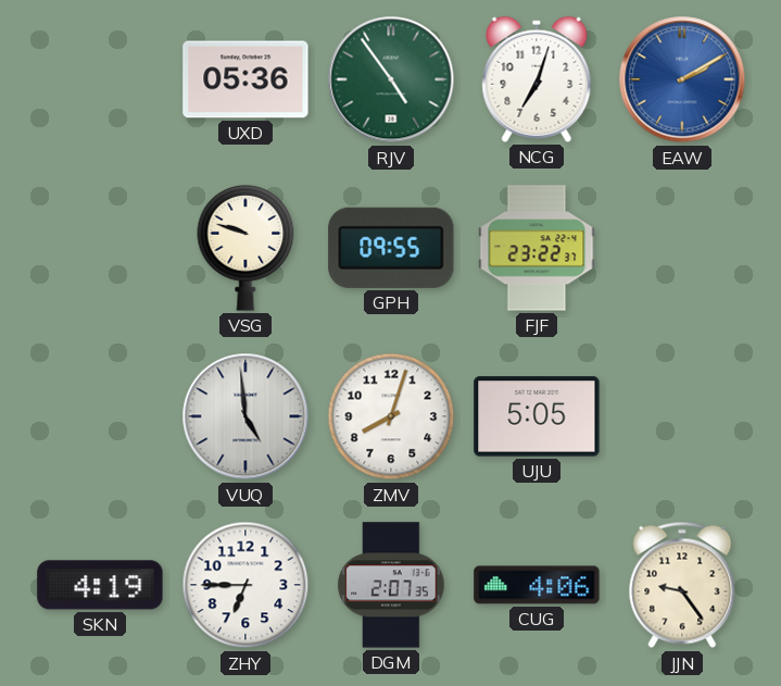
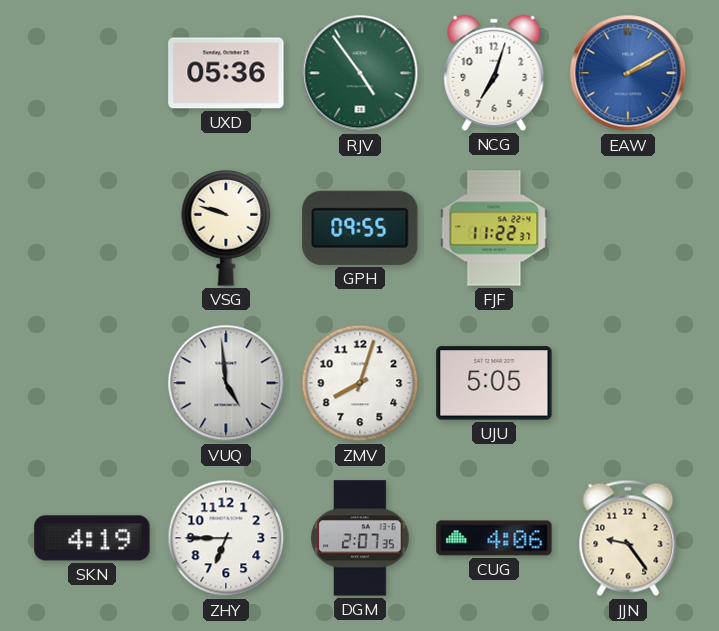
FJF: 23:22 -> 11:22 (494, 228)
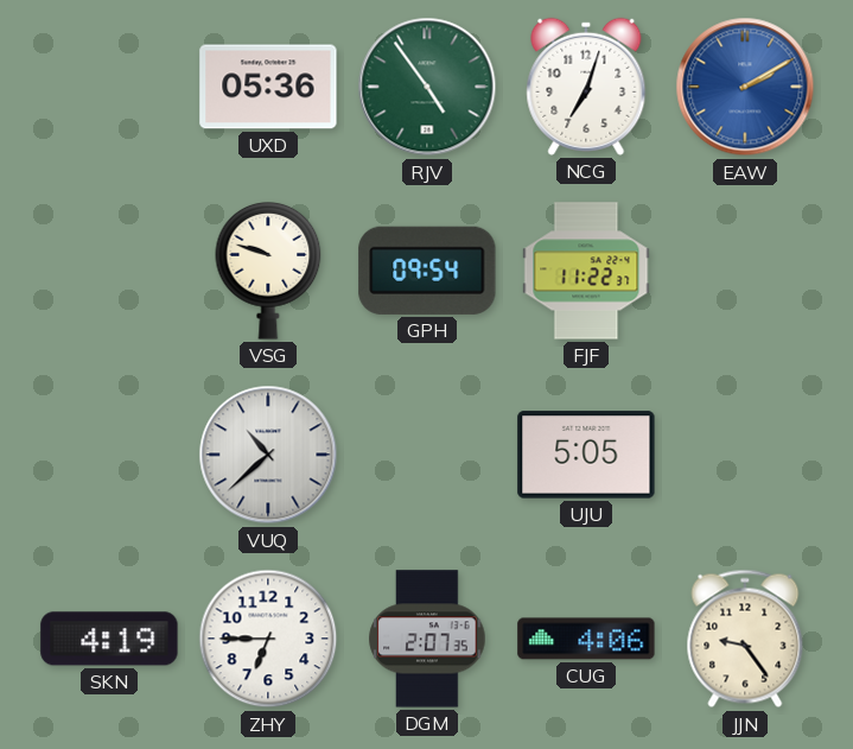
GPH: 09:55 -> 09:54 (427, 271)
VUQ: 4:59 -> 10:38 (268, 455)
ZMV: 8:03 -> none (360, 383)
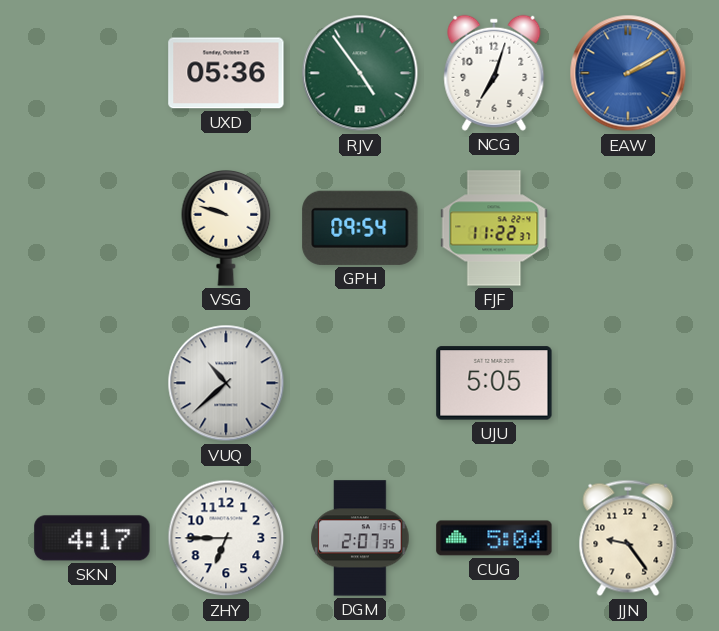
SKN: 4:19 -> 4:17 (92, 538)
CUG: 4:06 -> 5:04 (494, 538)
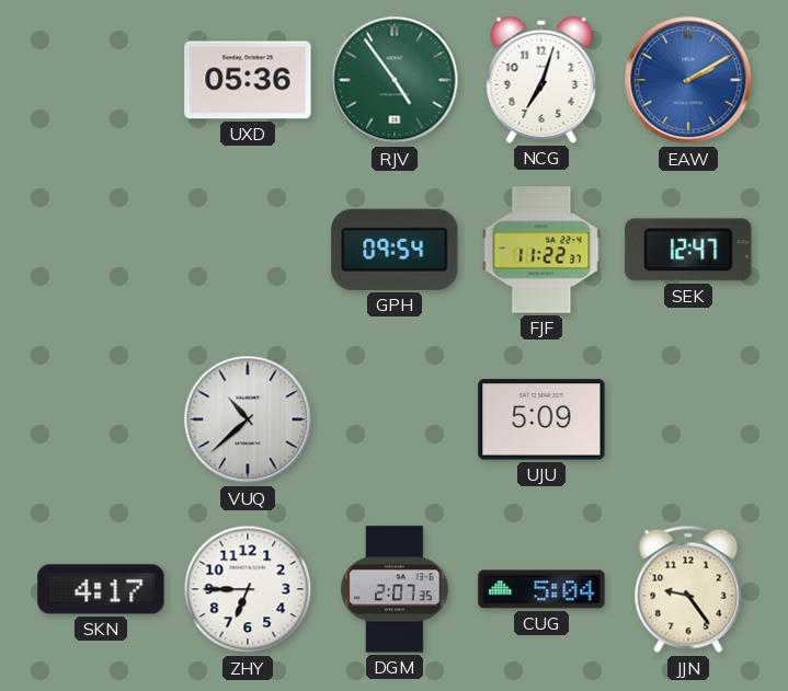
VSG: 9:48 -> none (226, 229)
SEK: none -> 12:47 (688, 250)
UJU: 5:05 -> 5:09 (541, 419)
